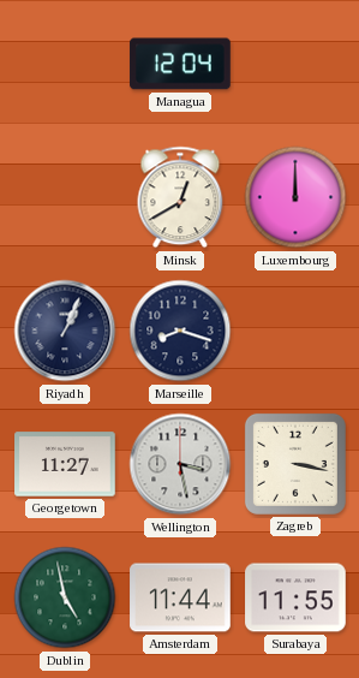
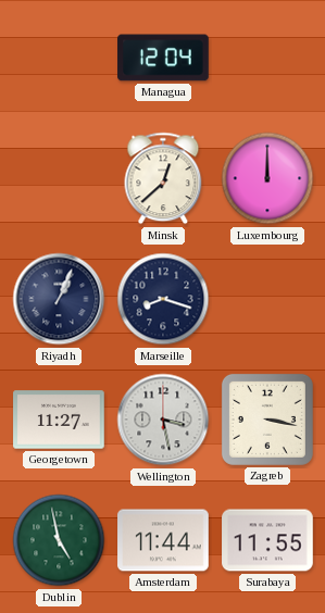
Minsk: 12:40 -> 12:38 (163, 178)
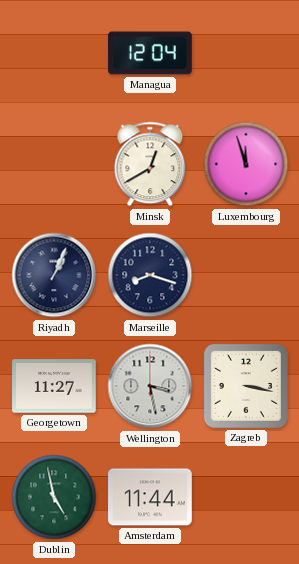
Minsk: 12:38 -> 12:40 (150, 164)
Luxembourg: 12:00 -> 11:57 (246, 164)
Surabaya: 11:55 -> none (267, 540)
